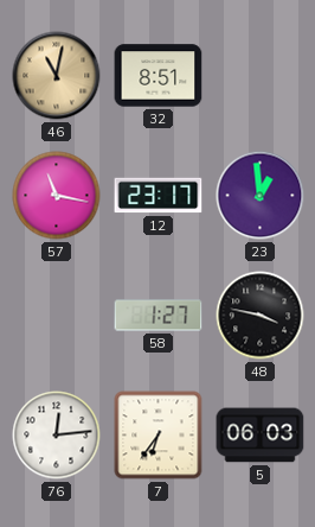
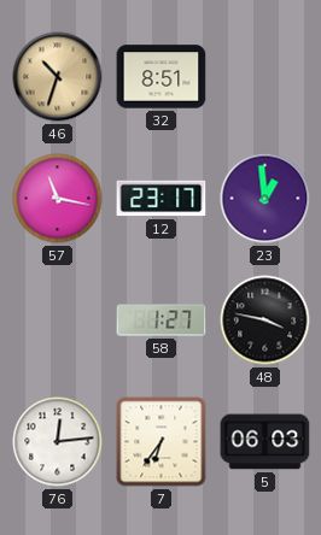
46: 11:02 -> 10:33 (58, 77)
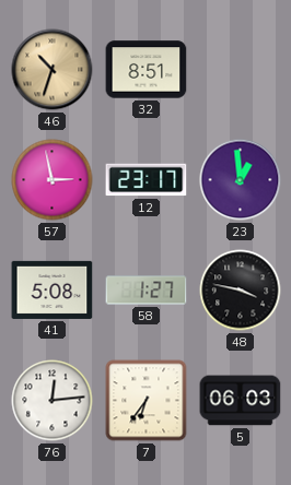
57: 11:17 -> 2:58 (53, 180)
41: none -> 5:08 (53, 289)
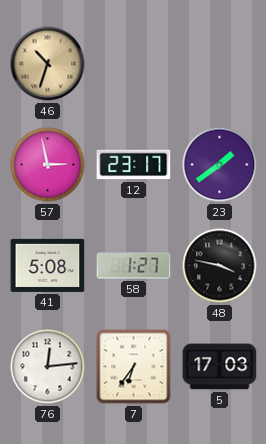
32: 8:51 -> none (147, 70)
23: 12:59 -> 1:39 (220, 165)
5: 06:03 -> 17:03 (220, 367)
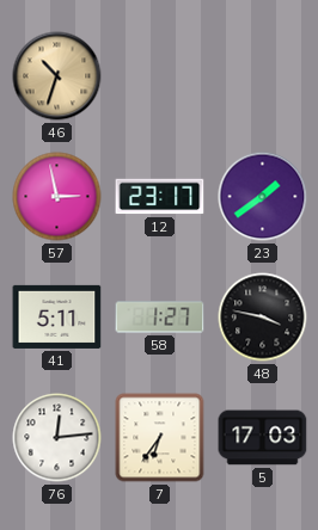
41: 5:08 -> 5:11 (57, 316)
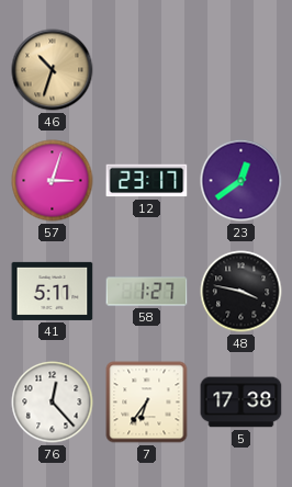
57: 2:58 -> 3:03 (53, 181)
23: 1:39 -> 12:39 (242, 181)
76: 12:14 -> 12:23 (53, 403)
5: 17:03 -> 17:38 (242, 403)
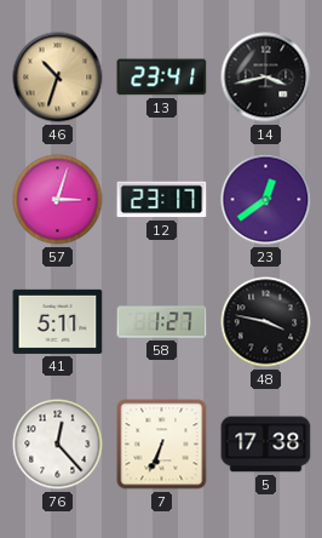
13: none -> 23:41 (162, 78)
14: none -> 3:43 (266, 78)
7: 6:36 -> 6:34 (162, 445)
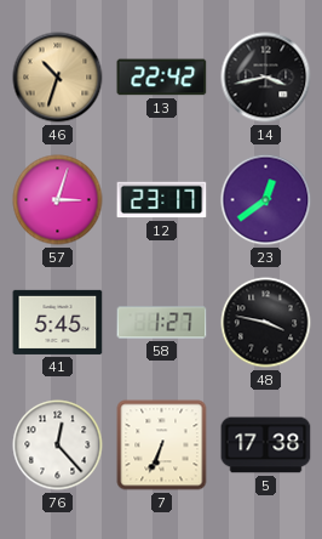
13: 23:41 -> 22:42 (162, 78)
41: 5:11 -> 5:45 (58, 322)
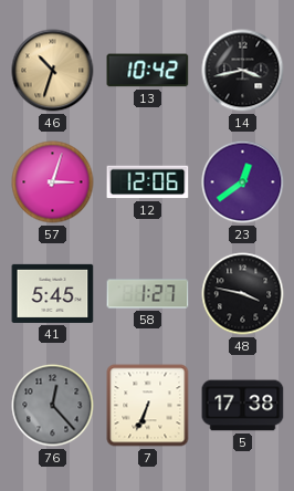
13: 22:42 -> 10:42 (148, 71)
12: 23:17 -> 12:06 (148, 182)
76 dial: white -> grey (53, 406)
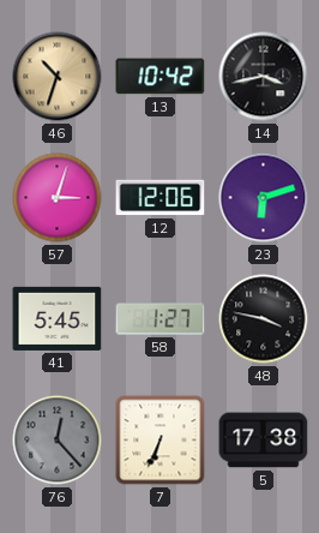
23: 12:39 -> 6:12 (264, 198)
